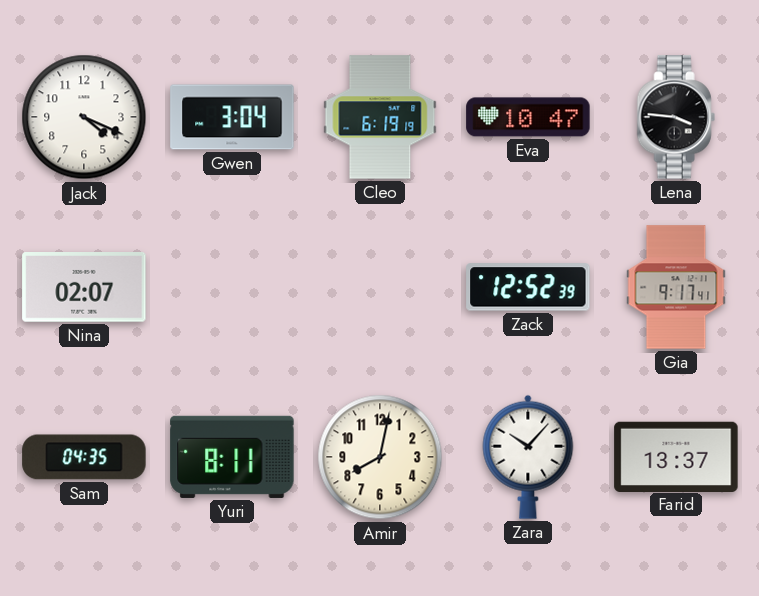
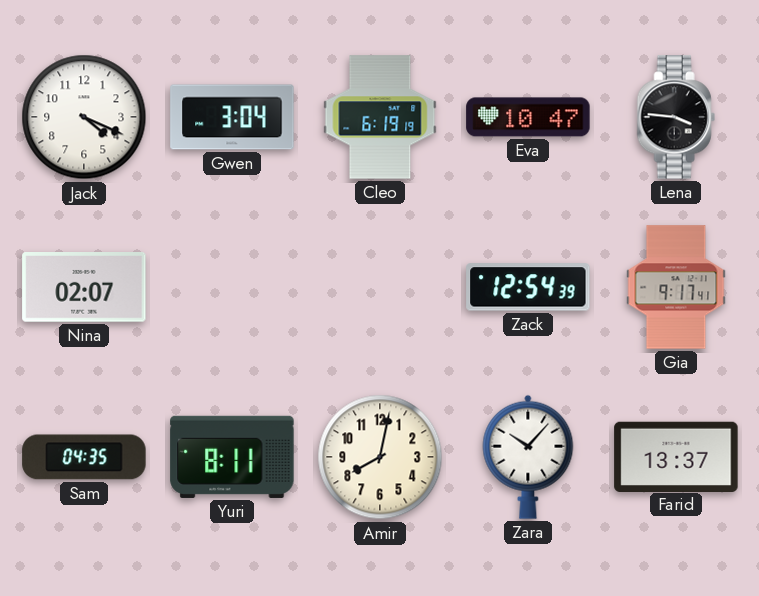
Zack: 12:52 -> 12:54 (528, 287)
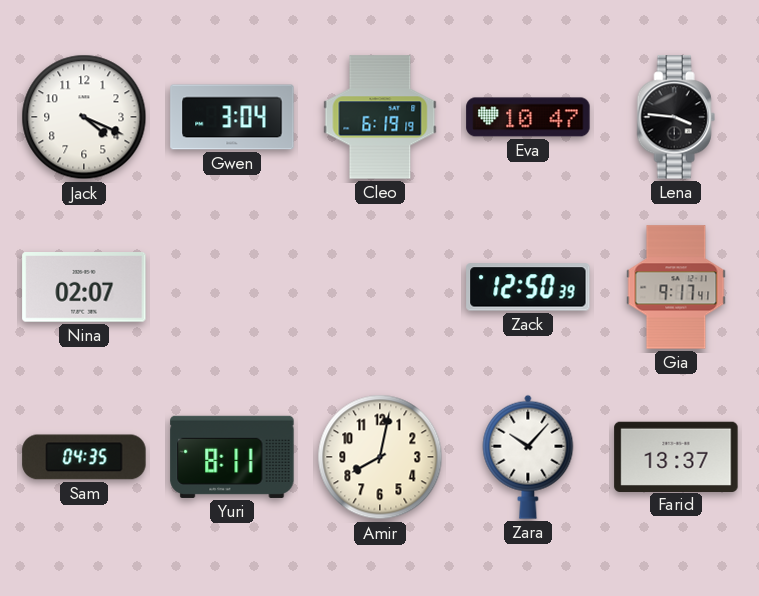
Zack: 12:54 -> 12:50 (528, 287)
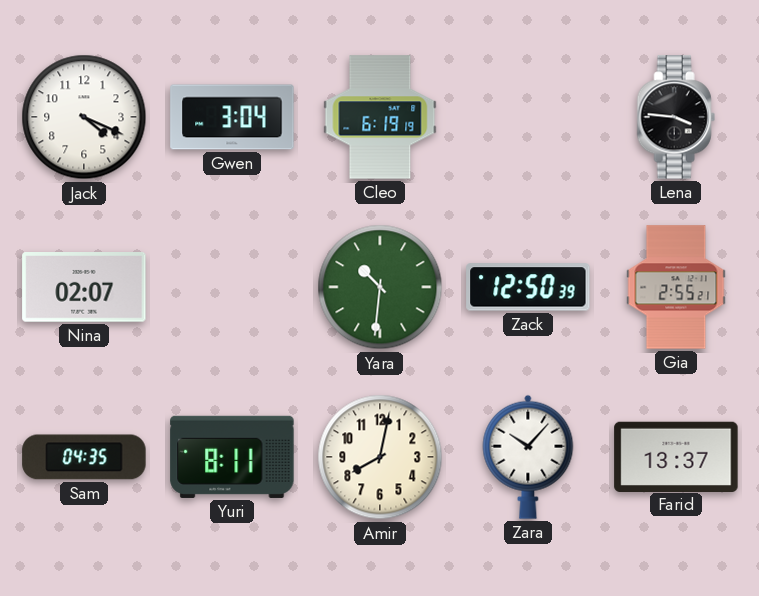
Eva: 10:47 -> none (528, 117)
Yara: none -> 10:31 (380, 287)
Gia: 9:17 -> 2:55 (676, 287)
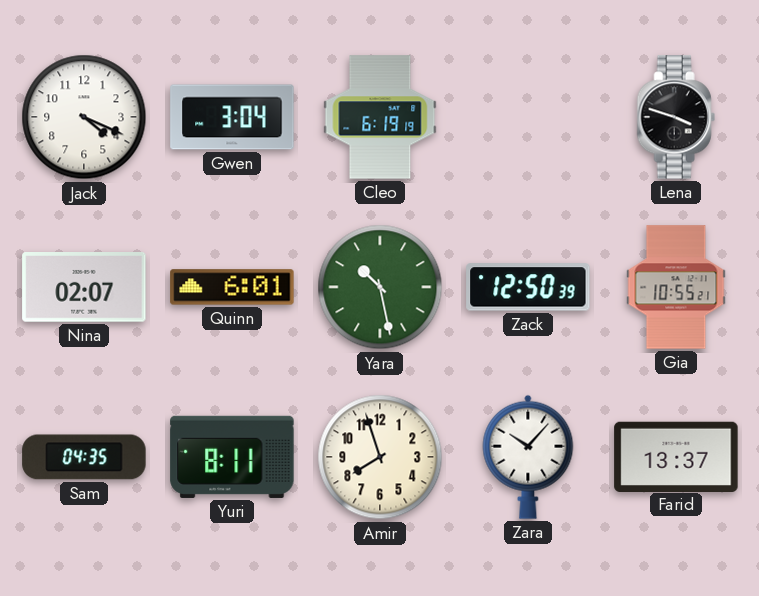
Lena: 3:46 -> 3:48 (676, 117)
Quinn: none -> 6:01 (232, 287)
Yara: 10:31 -> 10:28 (380, 287)
Gia: 2:55 -> 10:55 (676, 287)
Amir: 8:02 -> 7:57 (380, 457)
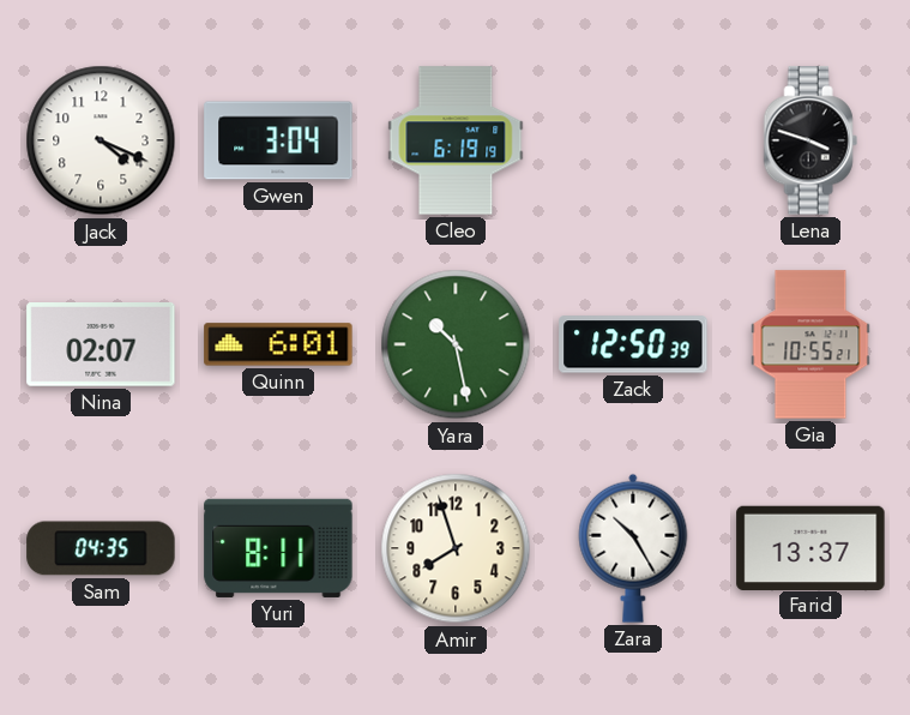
Zara: 10:07 -> 10:25 (633, 548)
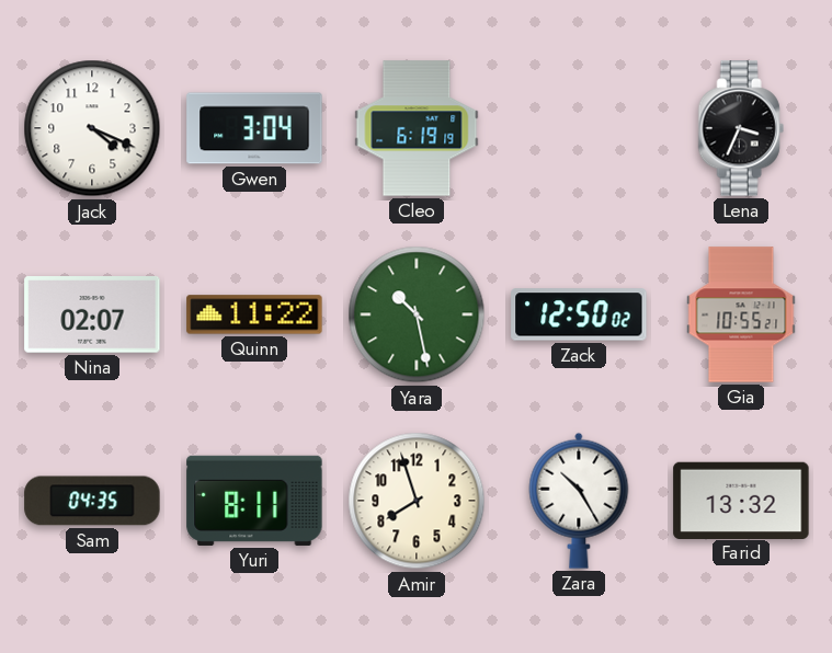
Lena: 3:48 -> 3:34 (741, 128)
Quinn: 6:01 -> 11:22 (254, 314)
Zack: 12:50:39 -> 12:50:02 (579, 314)
Farid: 13:37 -> 13:32 (741, 500)
